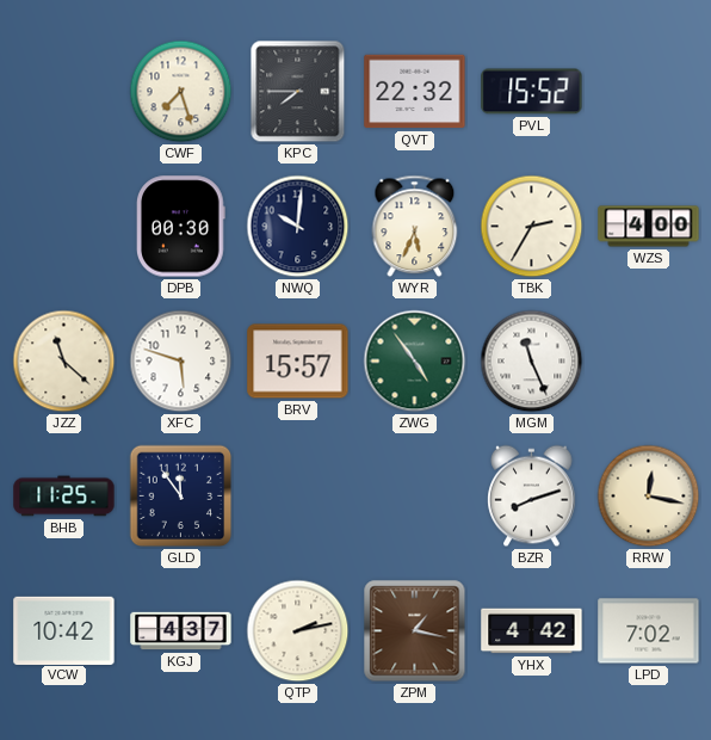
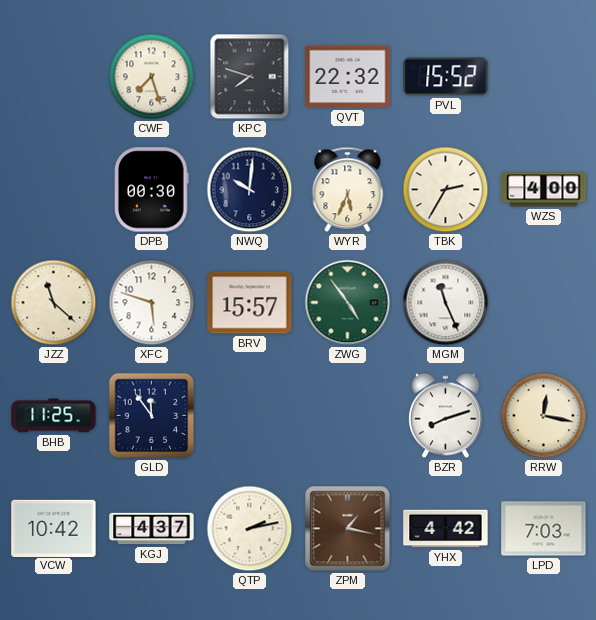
KPC: 7:45 -> 7:48 (250, 77)
LPD: 7:02 -> 7:03 (544, 529)
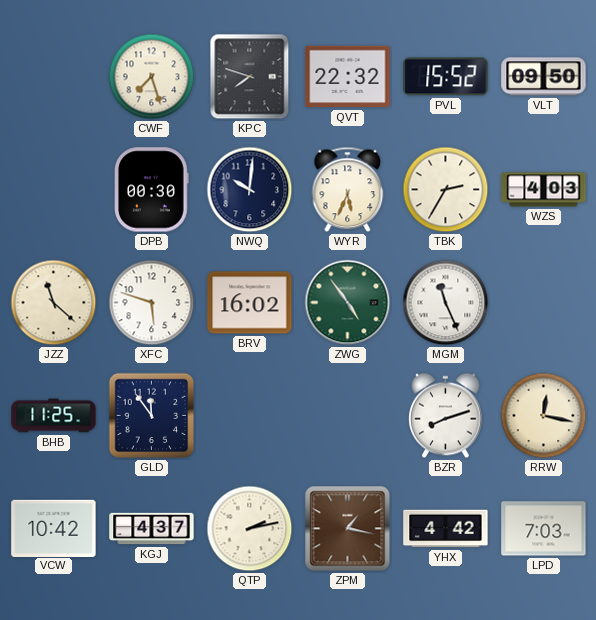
VLT: none -> 09:50 (544, 77)
WZS: 4:00 -> 4:03 (544, 190)
BRV: 15:57 -> 16:02 (250, 303)
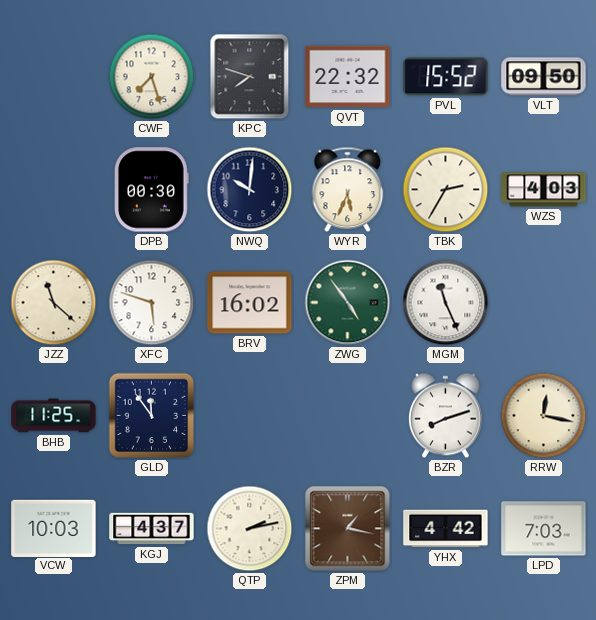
VCW: 10:42 -> 10:03 (54, 528)
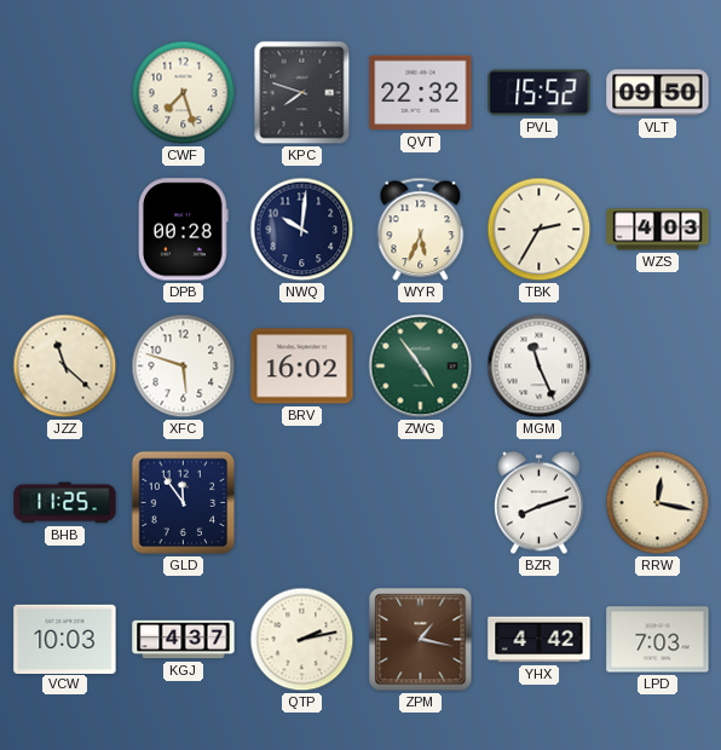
DPB: 00:30 -> 00:28 (184, 230)
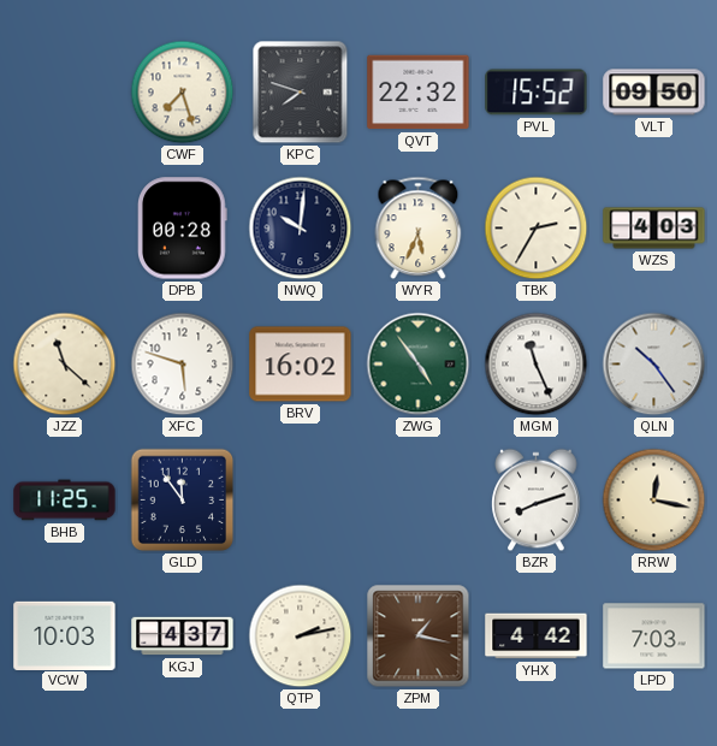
QLN: none -> 10:24 (654, 365)
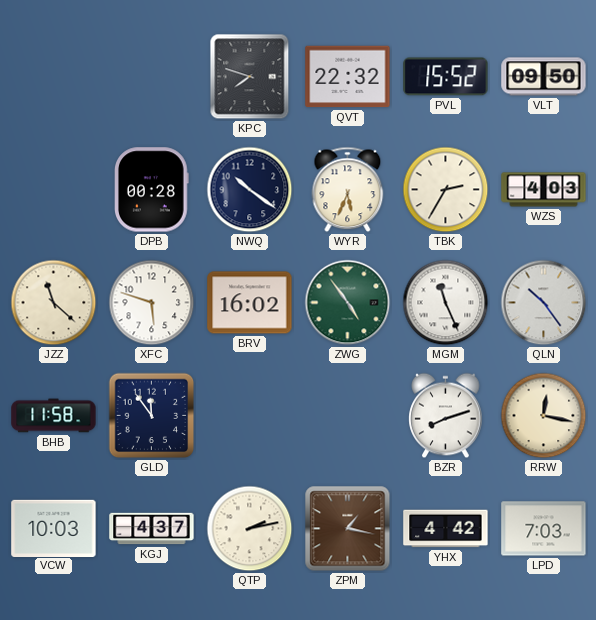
CWF: 7:27 -> none (183, 93)
NWQ: 10:01 -> 10:21 (250, 190)
BHB: 11:25 -> 11:58 (54, 416)
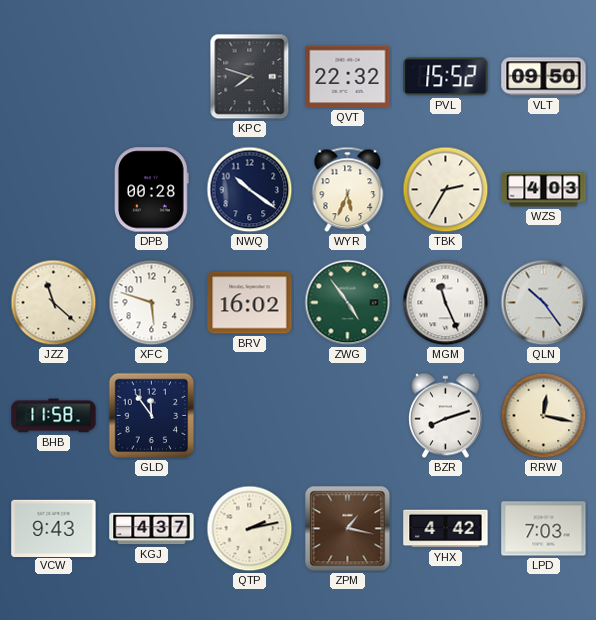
VCW: 10:03 -> 9:43 (54, 528)
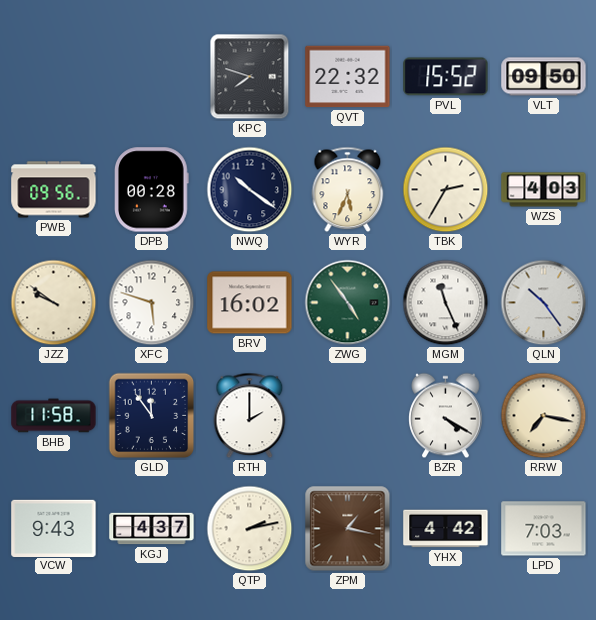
PWB: none -> 09:56 (54, 190)
JZZ: 11:22 -> 9:51 (54, 303)
RTH: none -> 2:00 (250, 416)
BZR: 8:12 -> 4:20 (446, 416)
RRW: 12:17 -> 7:17 (544, 416)
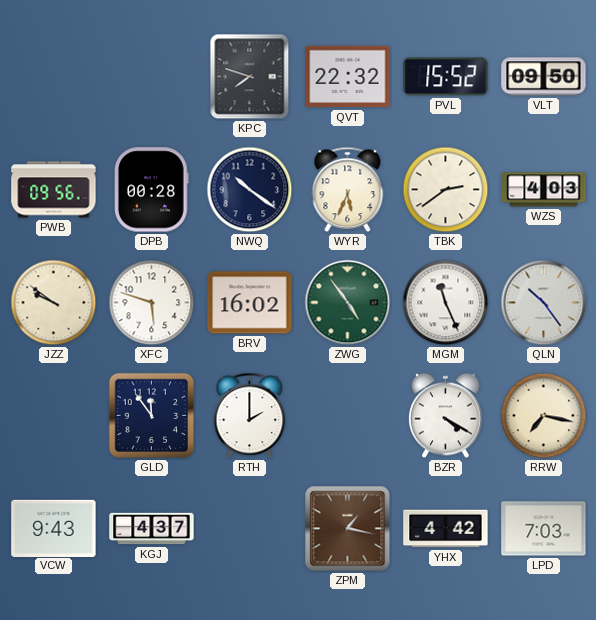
TBK: 2:35 -> 2:39 (446, 190)
BHB: 11:58 -> none (54, 416)
QTP: 2:13 -> none (250, 529)
